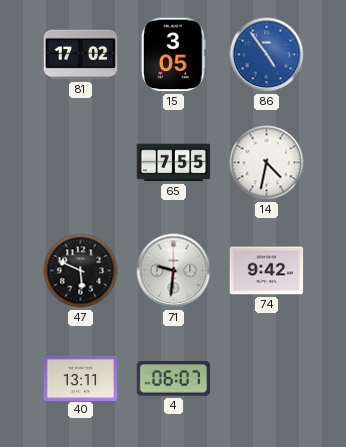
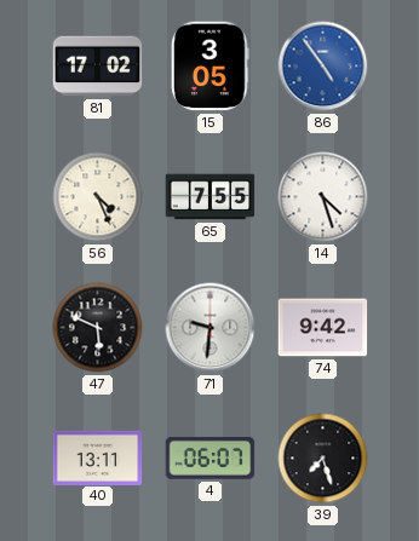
56: none -> 4:26 (98, 197)
14: 4:32 -> 4:27 (323, 197)
39: none -> 7:27 (323, 459)
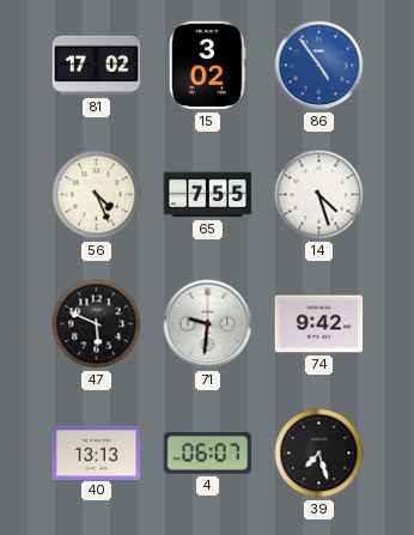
15: 3:05 -> 3:02 (207, 66)
40: 13:11 -> 13:13 (97, 452)
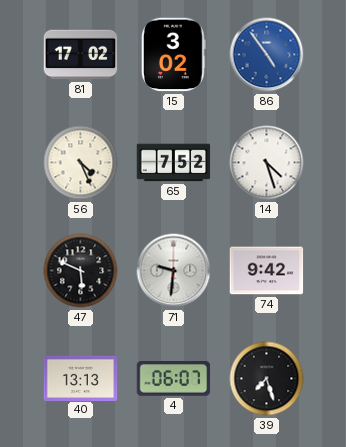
65: 7:55 -> 7:52 (174, 163)
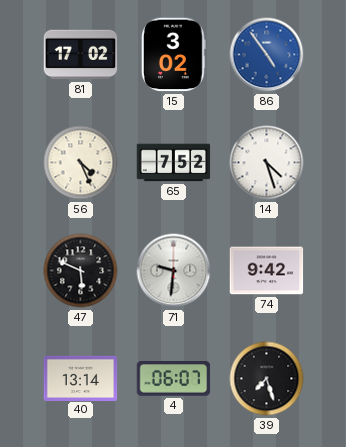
40: 13:13 -> 13:14 (81, 378)
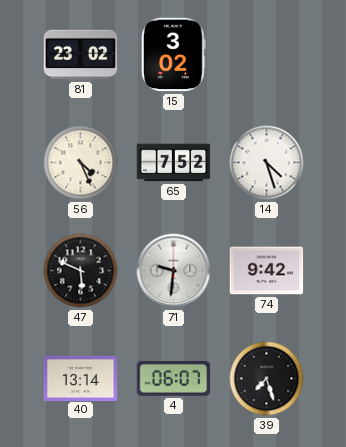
81: 17:02 -> 23:02 (81, 55)
86: 4:54 -> none (267, 55)
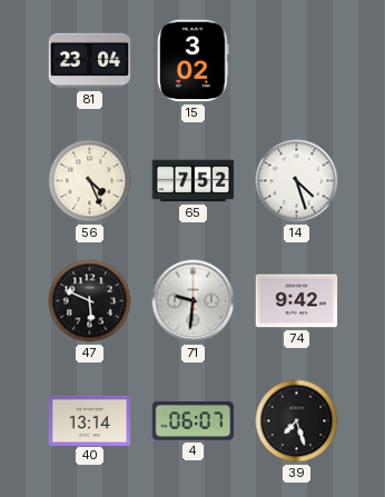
81: 23:02 -> 23:04 (90, 61)
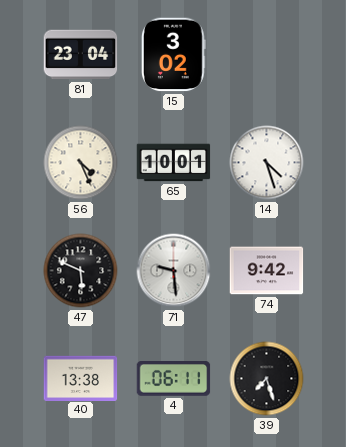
65: 7:52 -> 10:01 (174, 163)
71: 9:31 -> 9:29 (174, 271)
40: 13:14 -> 13:38 (81, 378)
4: 06:07 -> 06:11 (174, 379)
